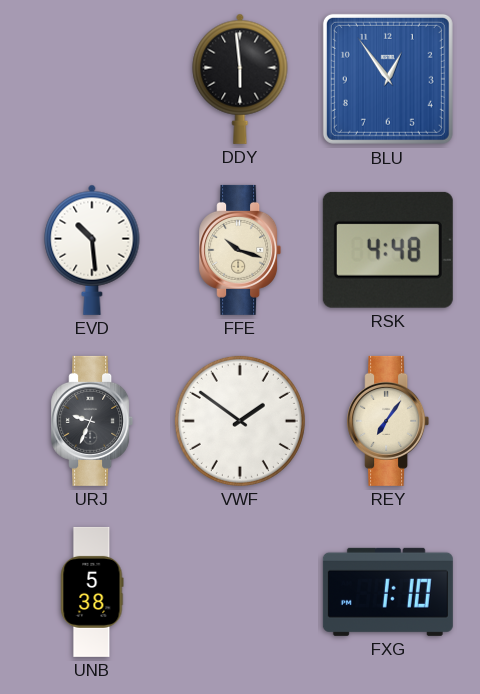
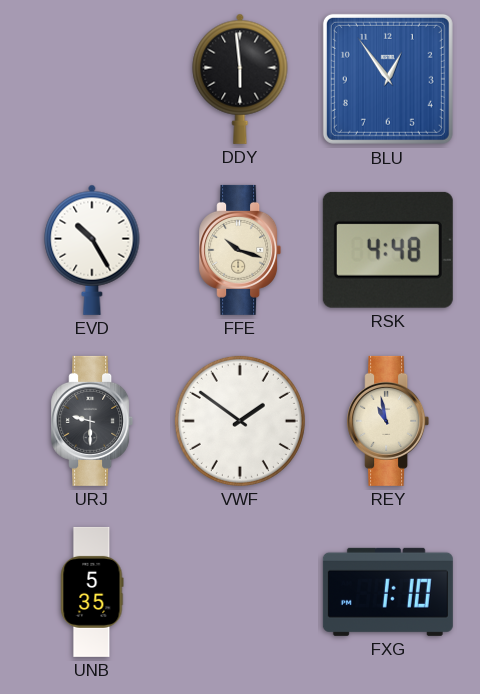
EVD: 10:29 -> 10:25 (92, 250)
URJ: 9:34 -> 9:30 (92, 421)
REY: 7:06 -> 10:58 (388, 421)
UNB: 5:38 -> 5:35 (92, 592)
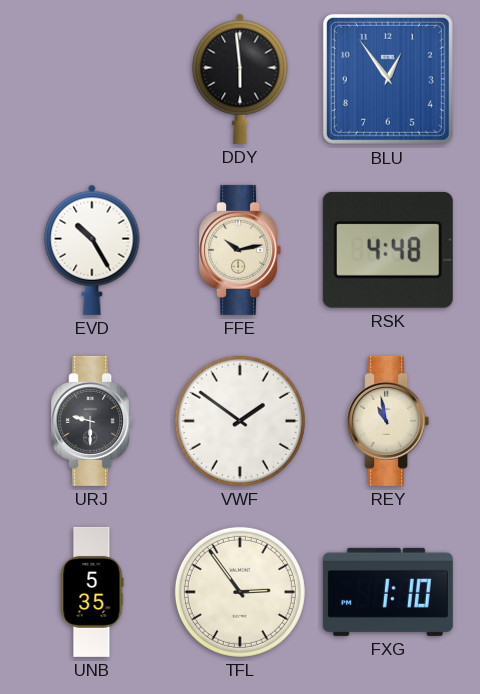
FFE: 10:18 -> 10:13 (240, 250)
TFL: none -> 2:54 (240, 592)
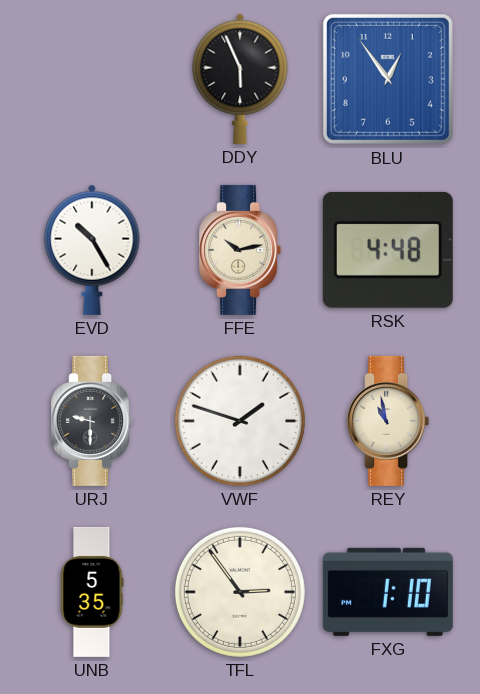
DDY: 5:59 -> 5:56 (240, 79)
VWF: 1:51 -> 1:48 (240, 421)
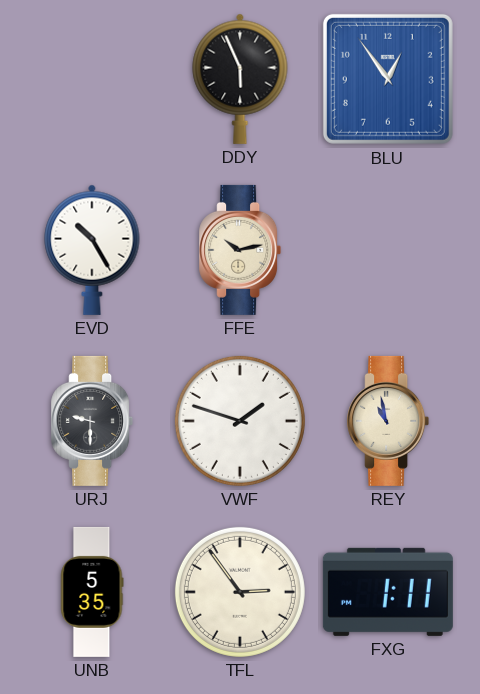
RSK: 4:48 -> none (388, 250)
FXG: 1:10 -> 1:11 (388, 592)
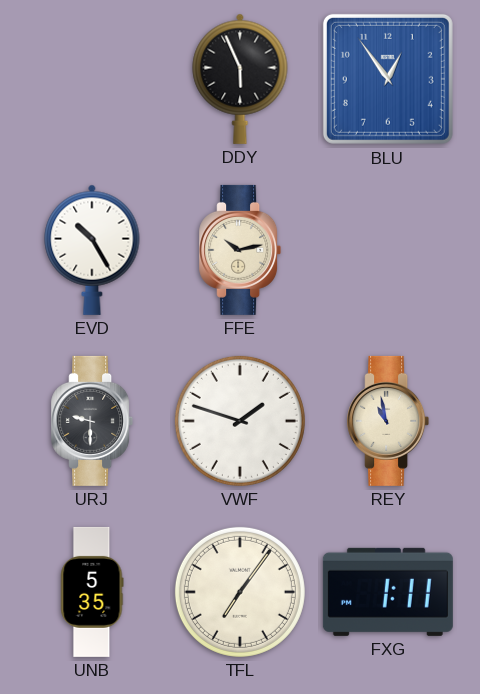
TFL: 2:54 -> 7:06 (240, 592)
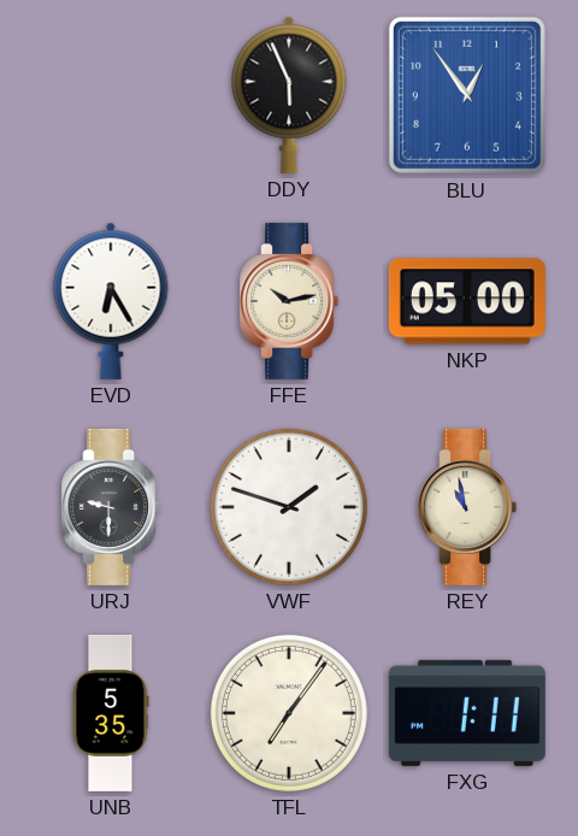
EVD: 10:25 -> 6:25 (111, 301)
NKP: none -> 05:00 (467, 301)
